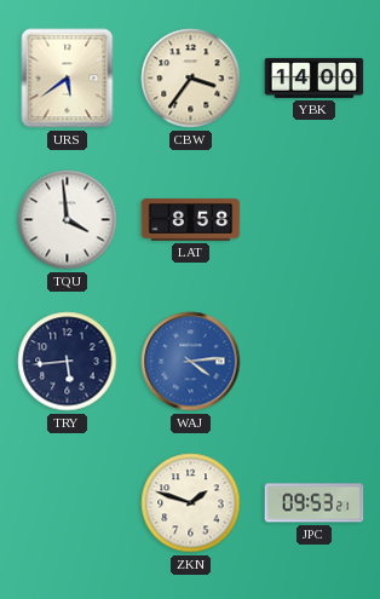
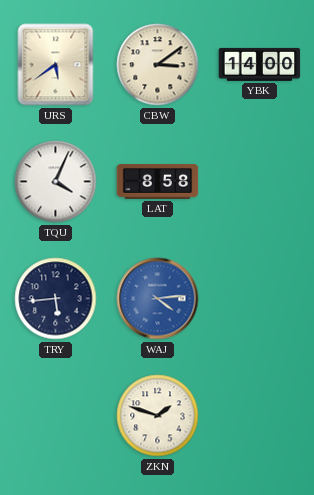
CBW: 3:36 -> 3:09 (158, 65)
TQU: 3:59 -> 4:04 (56, 182)
JPC: 09:53 -> none (315, 503)
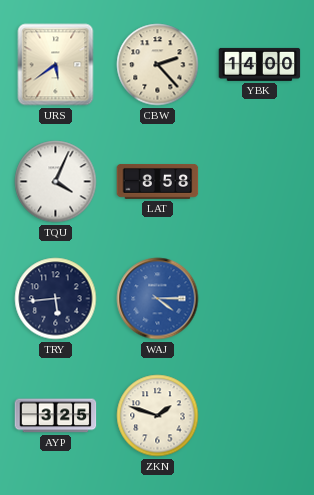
CBW: 3:09 -> 2:23 (158, 65)
WAJ: 4:14 -> 4:15 (158, 299)
AYP: none -> 3:25 (56, 416)
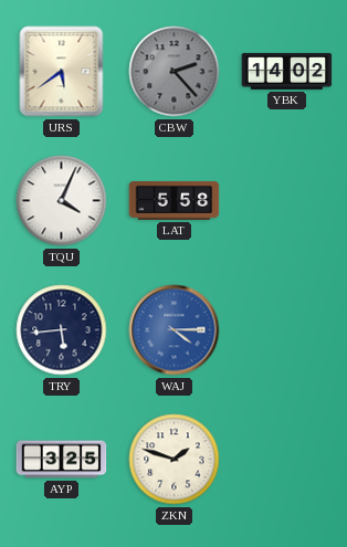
CBW dial: cream -> grey (175, 72)
YBK: 14:00 -> 14:02 (287, 71)
LAT: 8:58 -> 5:58 (175, 201)
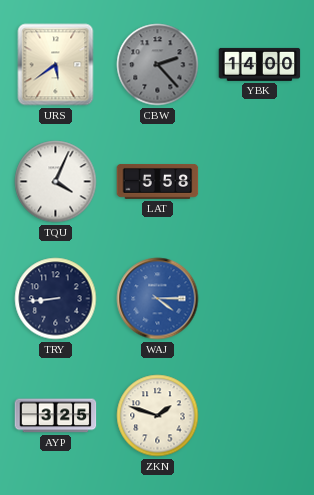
YBK: 14:02 -> 14:00 (260, 64)
TRY: 5:44 -> 8:44 (56, 299)
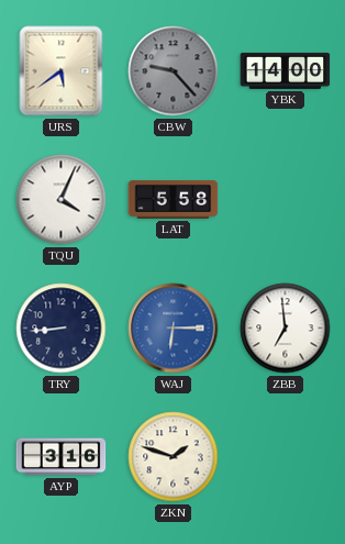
CBW: 2:23 -> 9:23 (174, 71)
WAJ: 4:15 -> 6:15 (174, 329)
ZBB: none -> 6:59 (286, 329)
AYP: 3:25 -> 3:16 (62, 457)
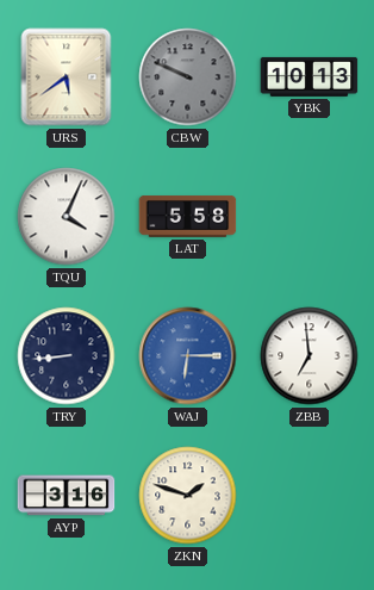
CBW: 9:23 -> 9:49 (188, 77)
YBK: 14:00 -> 10:13 (310, 76)
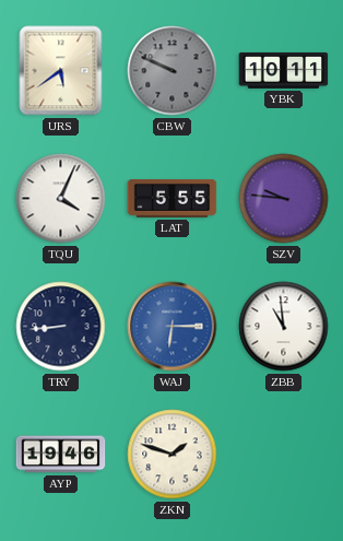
YBK: 10:13 -> 10:11 (284, 70)
LAT: 5:58 -> 5:55 (173, 199)
SZV: none -> 9:46 (284, 199)
ZBB: 6:59 -> 10:59 (284, 327)
AYP: 3:16 -> 19:46 (61, 455)
